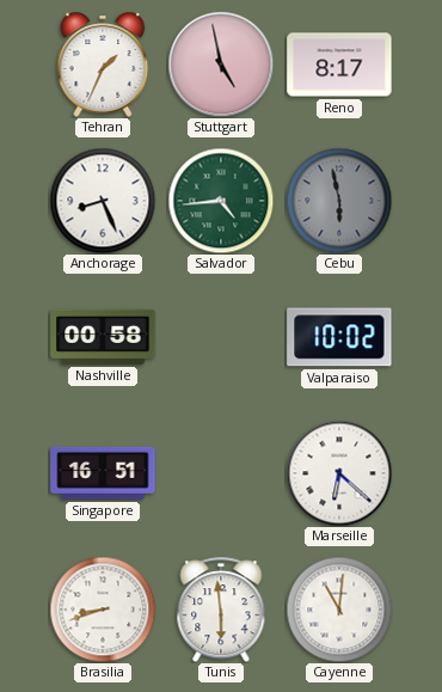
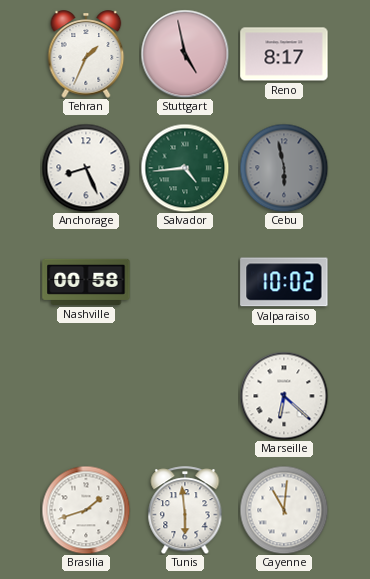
Singapore: 16:51 -> none (103, 473)
Brasilia: 8:42 -> 1:42 (86, 510)
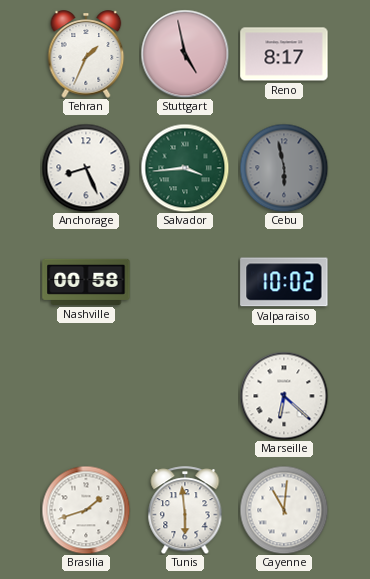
Salvador: 4:44 -> 3:44 (185, 168)
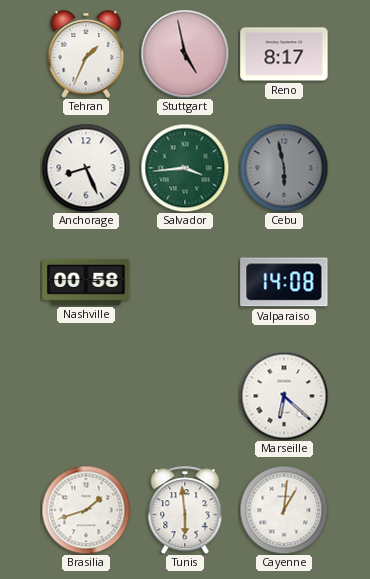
Valparaiso: 10:02 -> 14:08 (284, 282)
Cayenne: 11:01 -> 1:01 (284, 510)
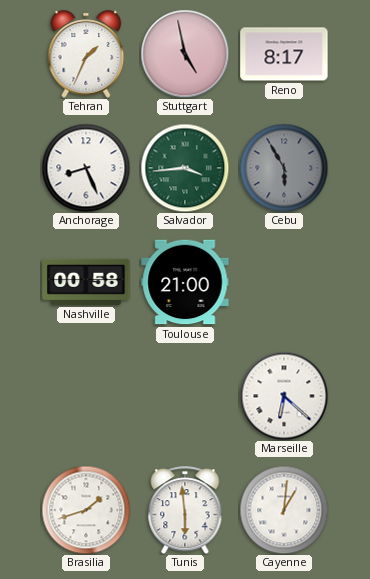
Cebu: 5:58 -> 5:55 (284, 168)
Toulouse: none -> 21:00 (185, 282)
Valparaiso: 14:08 -> none (284, 282)
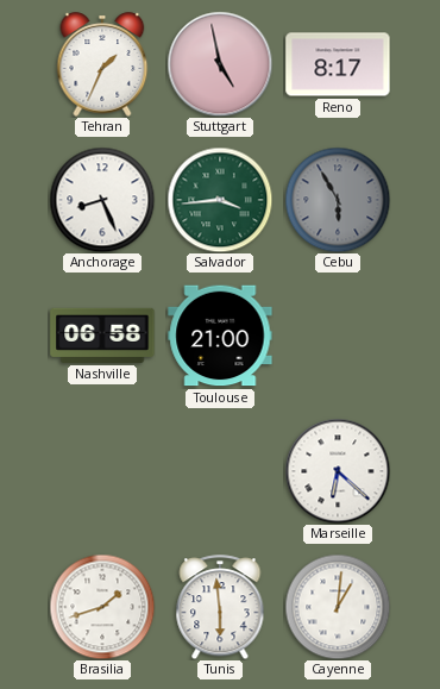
Nashville: 00:58 -> 06:58 (102, 336)
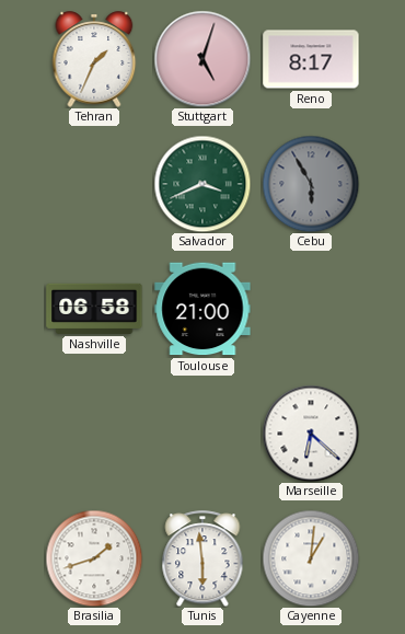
Stuttgart: 4:58 -> 5:03 (202, 59)
Anchorage: 8:26 -> none (102, 200)
Salvador: 3:44 -> 3:41 (202, 184)
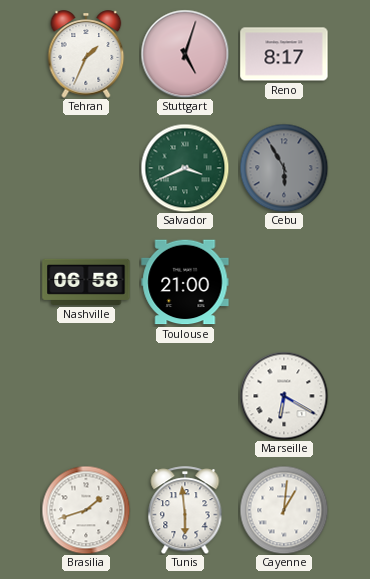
Marseille: 6:22 -> 6:20 (284, 396)
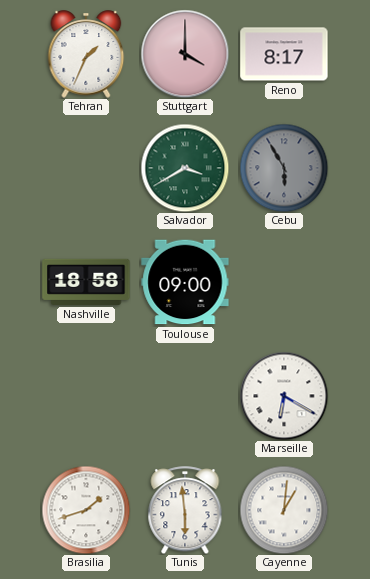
Stuttgart: 5:03 -> 4:00 (185, 54)
Salvador: 3:41 -> 3:40 (185, 168)
Nashville: 06:58 -> 18:58 (86, 282)
Toulouse: 21:00 -> 09:00 (185, 282)
